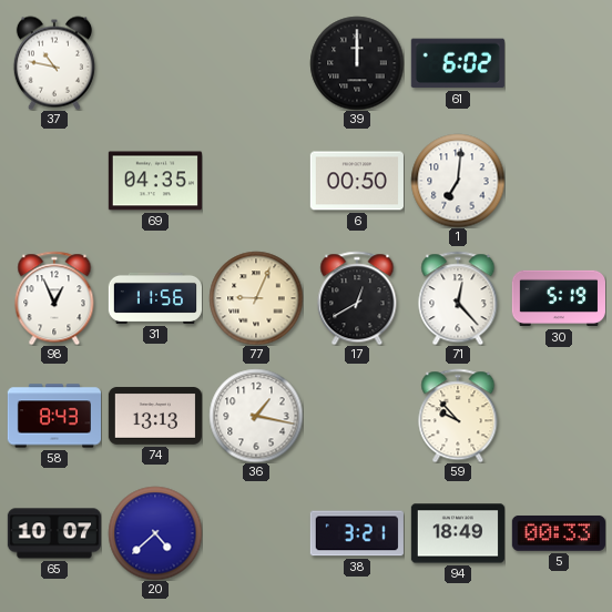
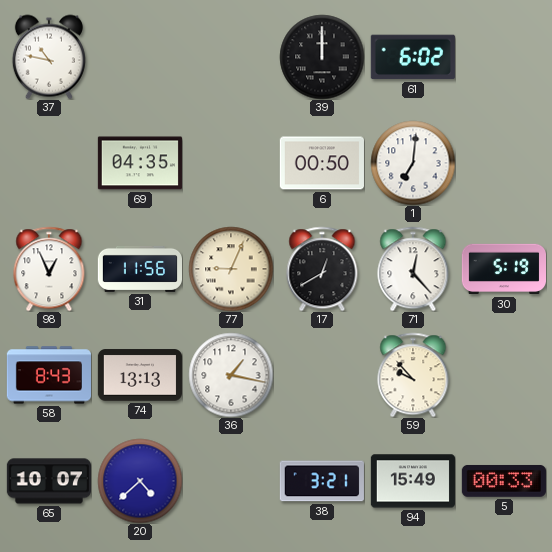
94: 18:49 -> 15:49 (413, 481)
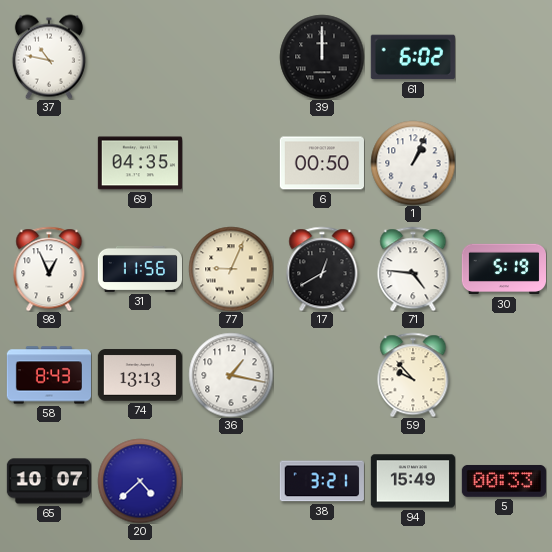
1: 7:01 -> 1:04 (413, 163)
71: 12:23 -> 4:46 (413, 269)
